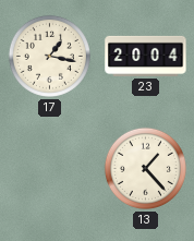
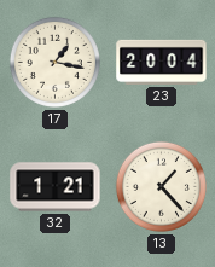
32: none -> 1:21 (56, 187)
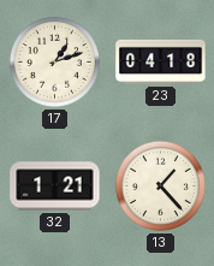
17: 1:17 -> 1:12 (54, 61)
23: 20:04 -> 04:18 (161, 61)
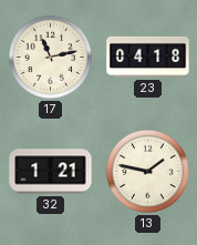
17: 1:12 -> 11:13 (50, 57)
13: 1:23 -> 1:47 (147, 171)
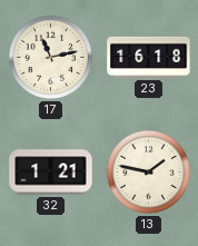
23: 04:18 -> 16:18 (149, 57)
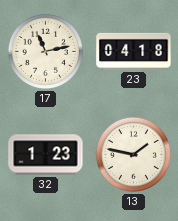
23: 16:18 -> 04:18 (134, 51)
32: 1:21 -> 1:23 (46, 155)
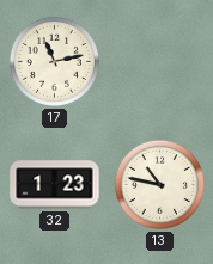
23: 04:18 -> none (134, 51)
13: 1:47 -> 10:47 (159, 184)
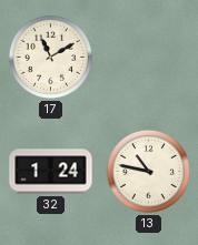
17: 11:13 -> 11:10 (50, 57)
32: 1:23 -> 1:24 (51, 172)
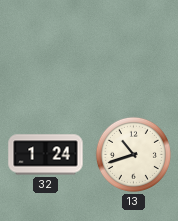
17: 11:10 -> none (50, 57)
13: 10:47 -> 10:42 (133, 154)
